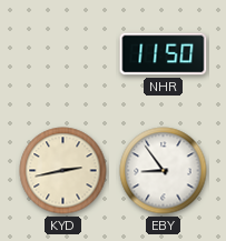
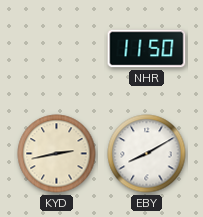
EBY: 8:54 -> 8:10 (147, 154)
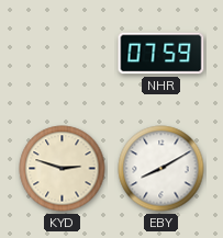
NHR: 11:50 -> 07:59 (161, 54)
KYD: 2:43 -> 2:48 (63, 169)
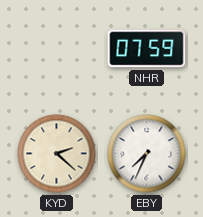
KYD: 2:48 -> 2:22 (57, 154)
EBY: 8:10 -> 7:34 (147, 154)
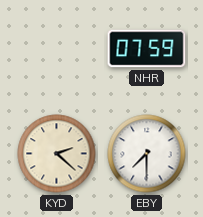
EBY: 7:34 -> 7:30 (147, 154)
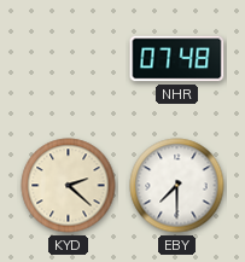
NHR: 07:59 -> 07:48 (177, 59)
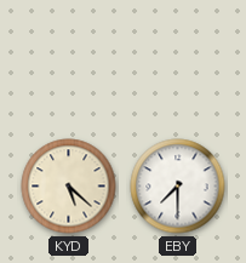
NHR: 07:48 -> none (177, 59)
KYD: 2:22 -> 5:22 (69, 187)
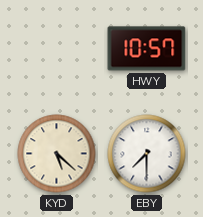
HWY: none -> 10:57 (147, 49)
